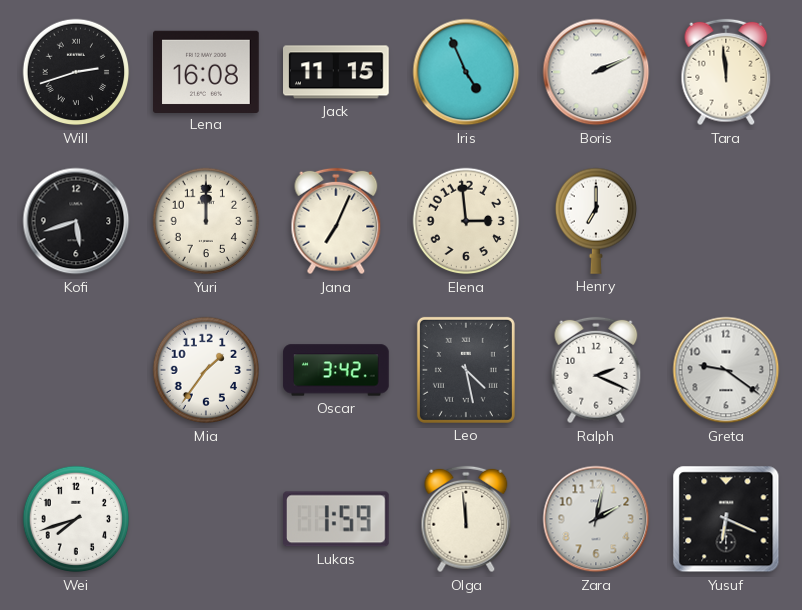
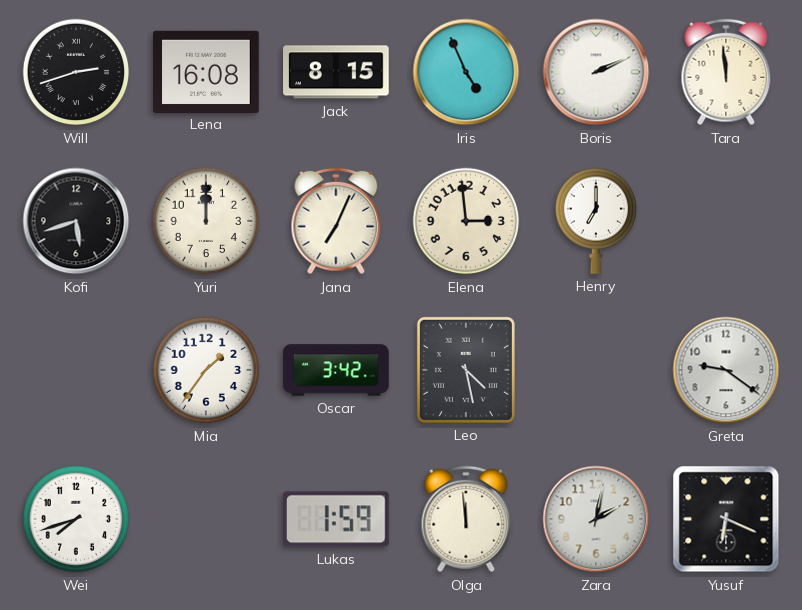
Jack: 11:15 -> 8:15 (337, 72)
Ralph: 2:19 -> none (596, 370)
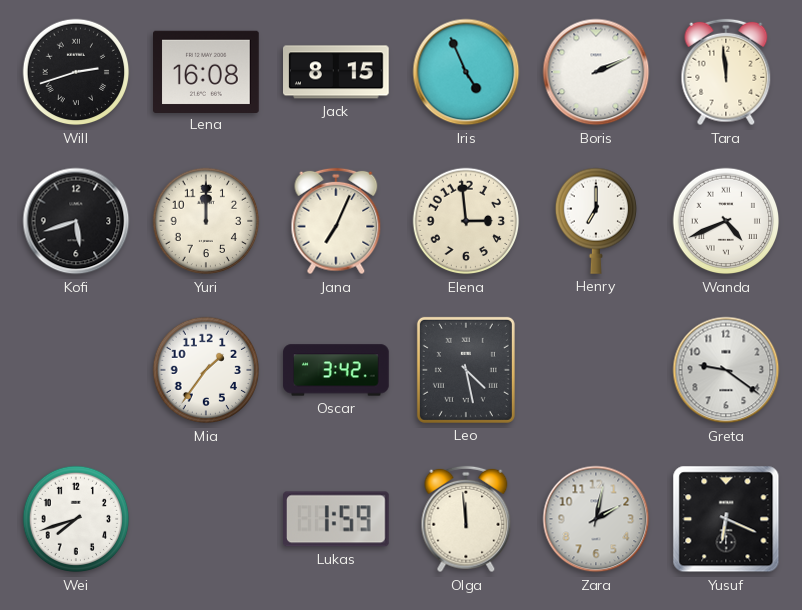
Wanda: none -> 4:41 (726, 221)
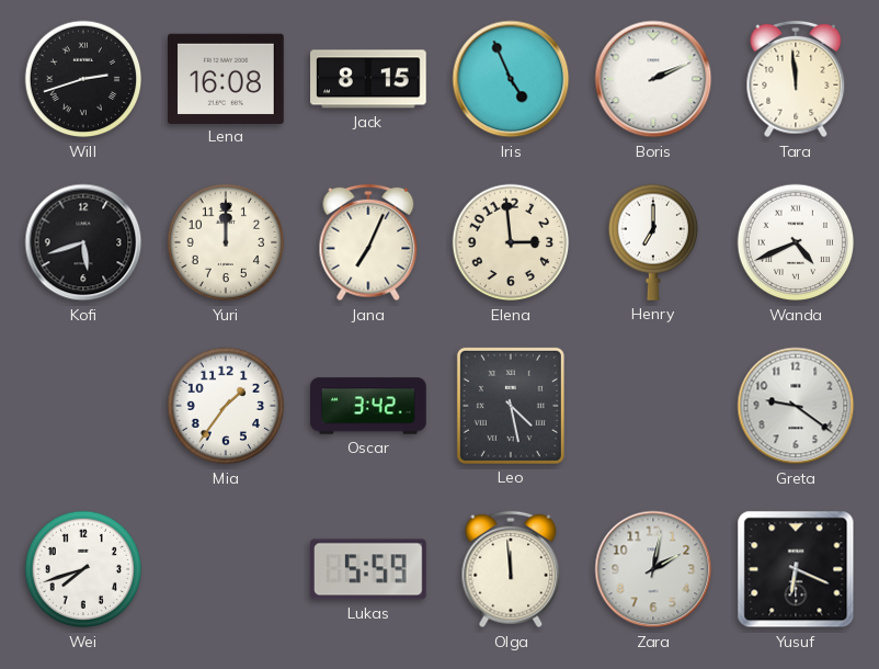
Lukas: 1:59 -> 5:59 (369, 569)
